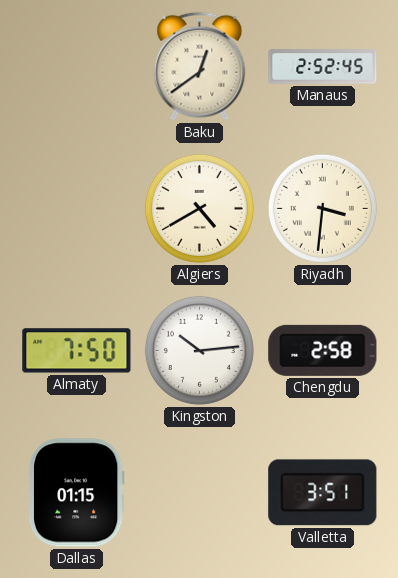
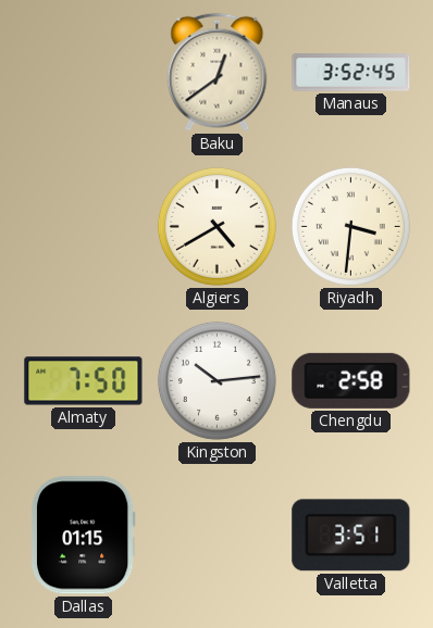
Manaus: 2:52 -> 3:52 (351, 73)
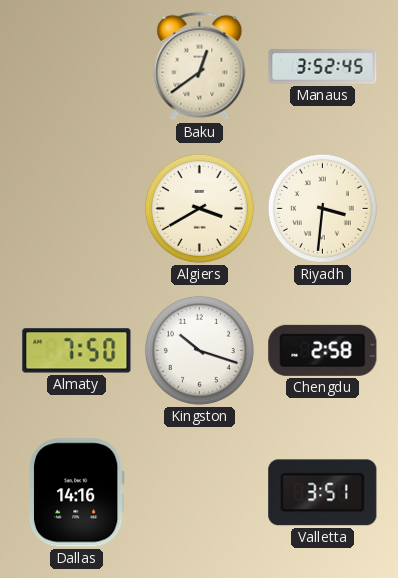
Algiers: 4:40 -> 3:40 (199, 208)
Kingston: 10:14 -> 10:18 (199, 350)
Dallas: 01:15 -> 14:16 (76, 493)
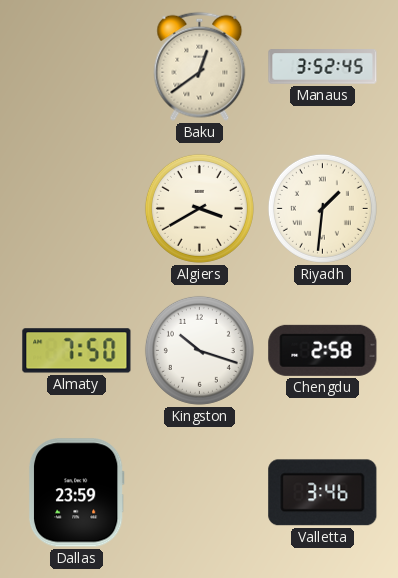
Riyadh: 3:31 -> 1:31 (322, 208)
Dallas: 14:16 -> 23:59 (76, 493)
Valletta: 3:51 -> 3:46 (323, 493)
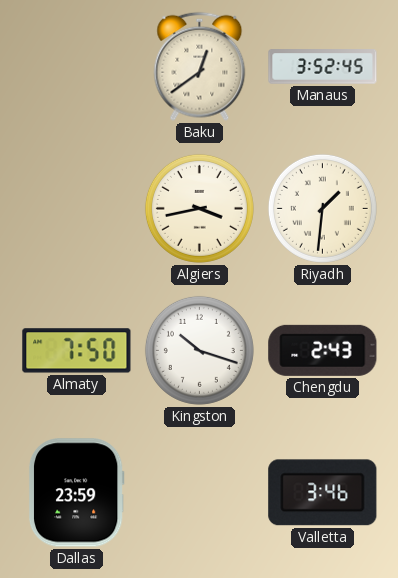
Algiers: 3:40 -> 3:43 (199, 208)
Chengdu: 2:58 -> 2:43 (323, 350)
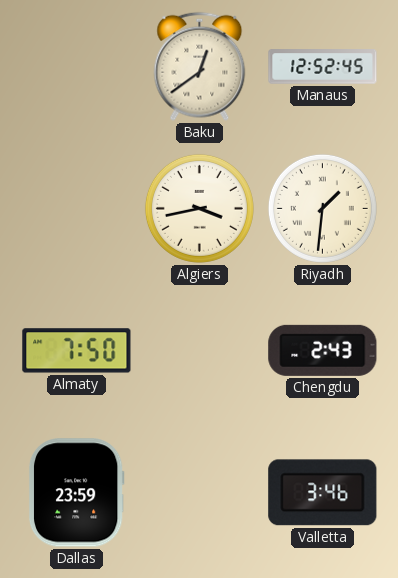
Manaus: 3:52 -> 12:52 (323, 67)
Kingston: 10:18 -> none (199, 350)
